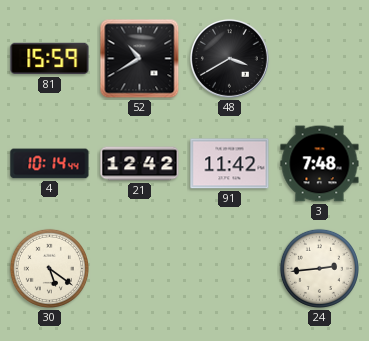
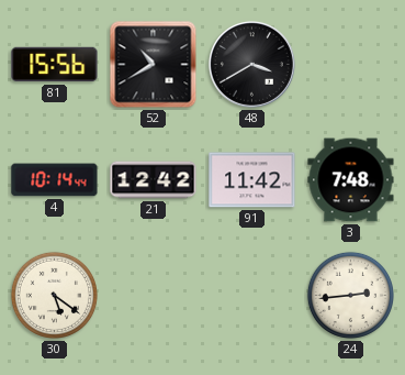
81: 15:59 -> 15:56 (55, 65)
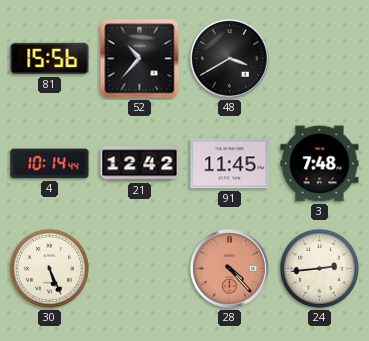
52: 10:40 -> 10:37 (140, 59)
91: 11:42 -> 11:45 (230, 164)
30: 5:21 -> 5:26 (49, 268)
28: none -> 4:23 (229, 268)
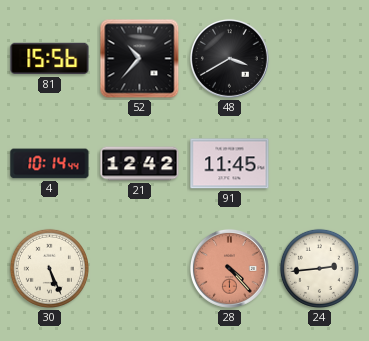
3: 7:48 -> none (320, 164)
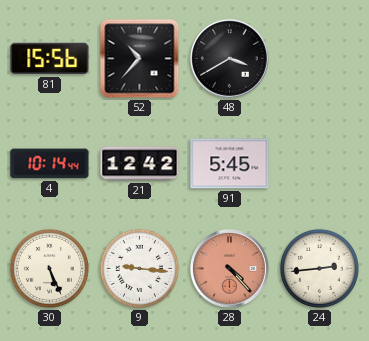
91: 11:45 -> 5:45 (230, 164)
9: none -> 9:16 (139, 268)
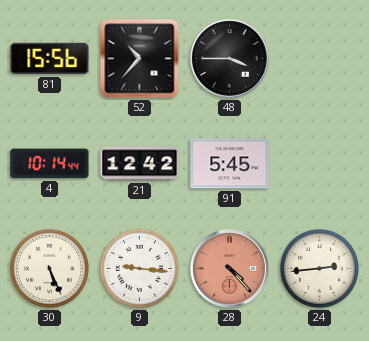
48: 3:40 -> 3:45 (229, 58)
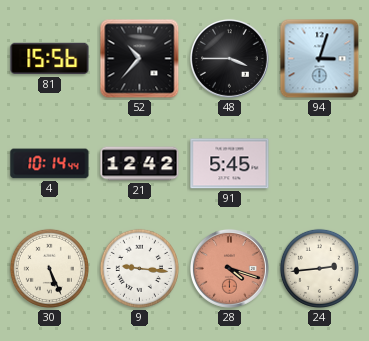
94: none -> 3:03 (320, 59)
28: 4:23 -> 4:18 (229, 268)
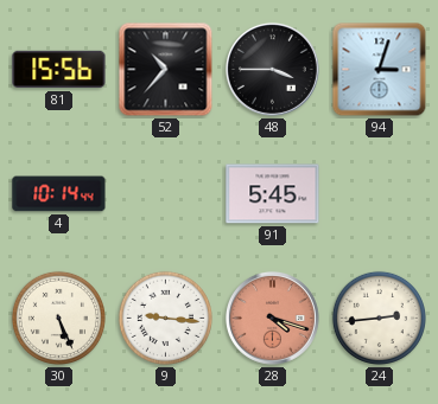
21: 12:42 -> none (140, 164)
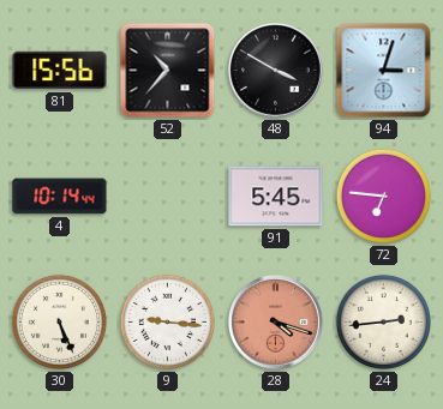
48: 3:45 -> 3:50 (275, 70)
72: none -> 6:46 (383, 196)
